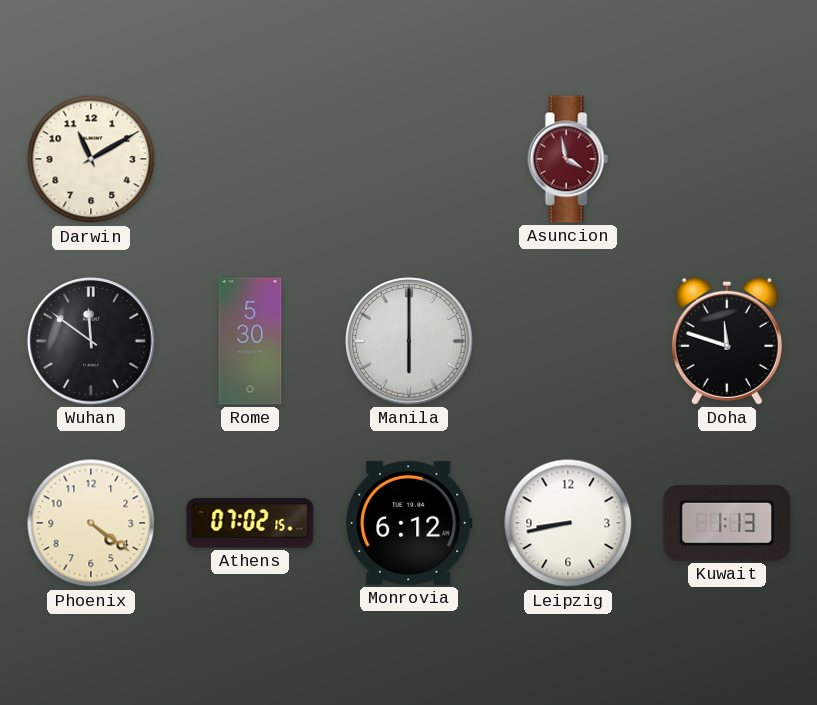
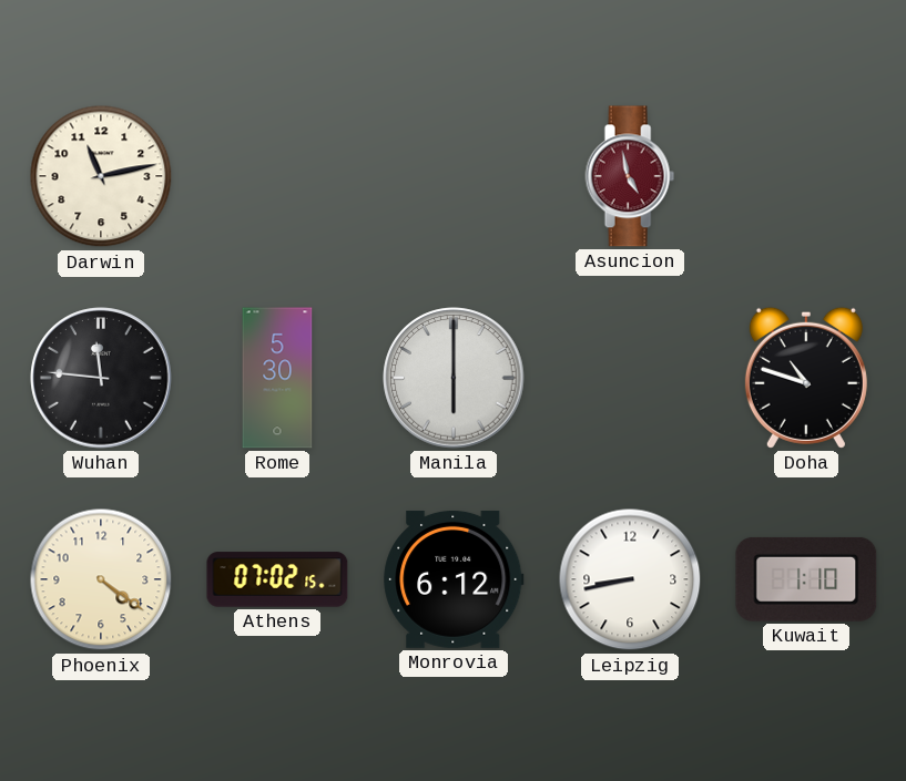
Darwin: 11:10 -> 11:13 (101, 176)
Asuncion: 3:58 -> 4:58 (630, 176)
Wuhan: 11:51 -> 11:46 (101, 378)
Doha: 11:48 -> 10:48 (806, 378)
Kuwait: 1:13 -> 1:10 (806, 579)
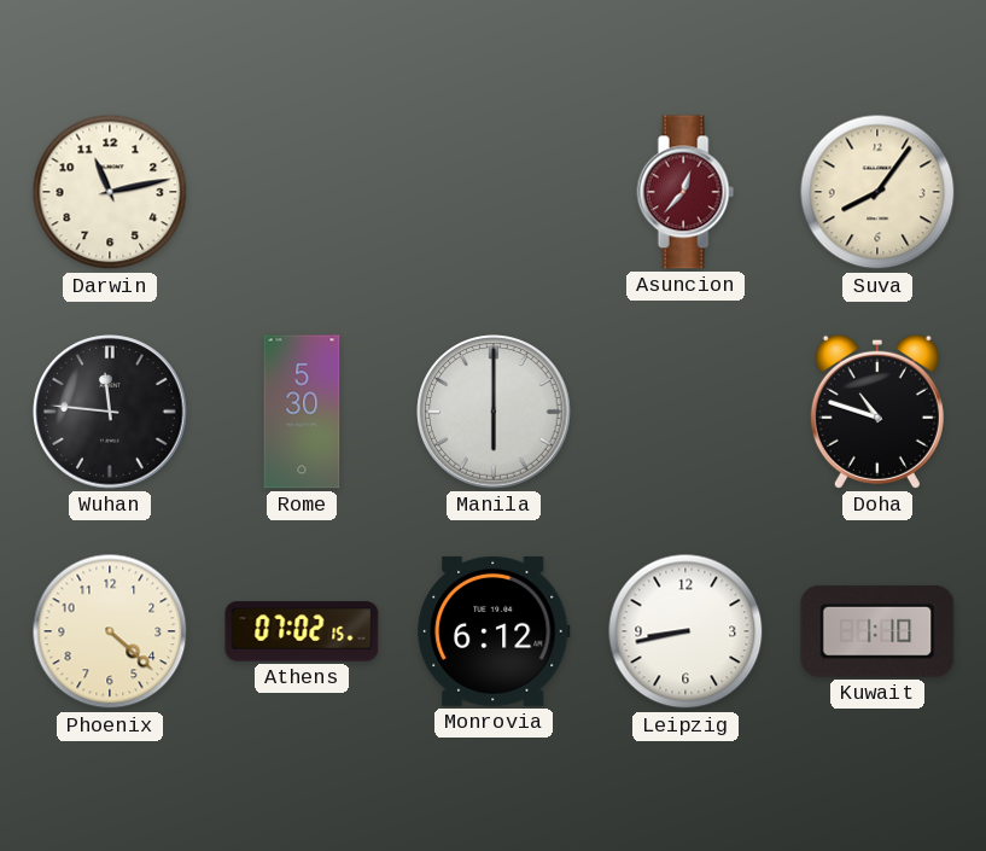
Asuncion: 4:58 -> 12:37 (685, 192)
Suva: none -> 8:06 (877, 192)
Phoenix: 4:21 -> 4:22 (110, 631)
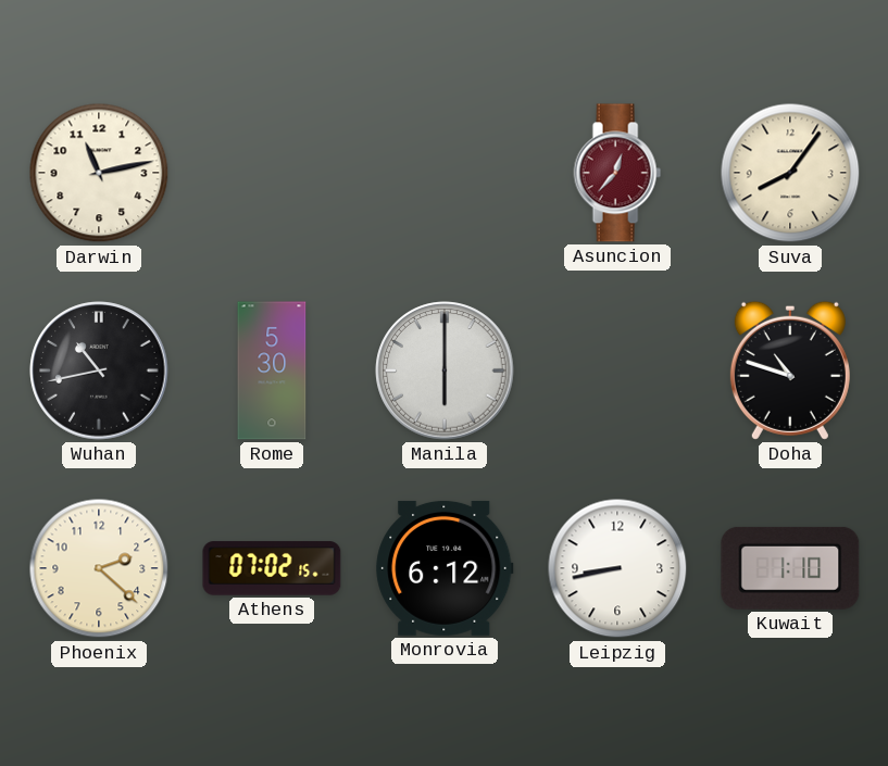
Wuhan: 11:46 -> 10:43 (99, 371)
Phoenix: 4:22 -> 2:22 (99, 568)
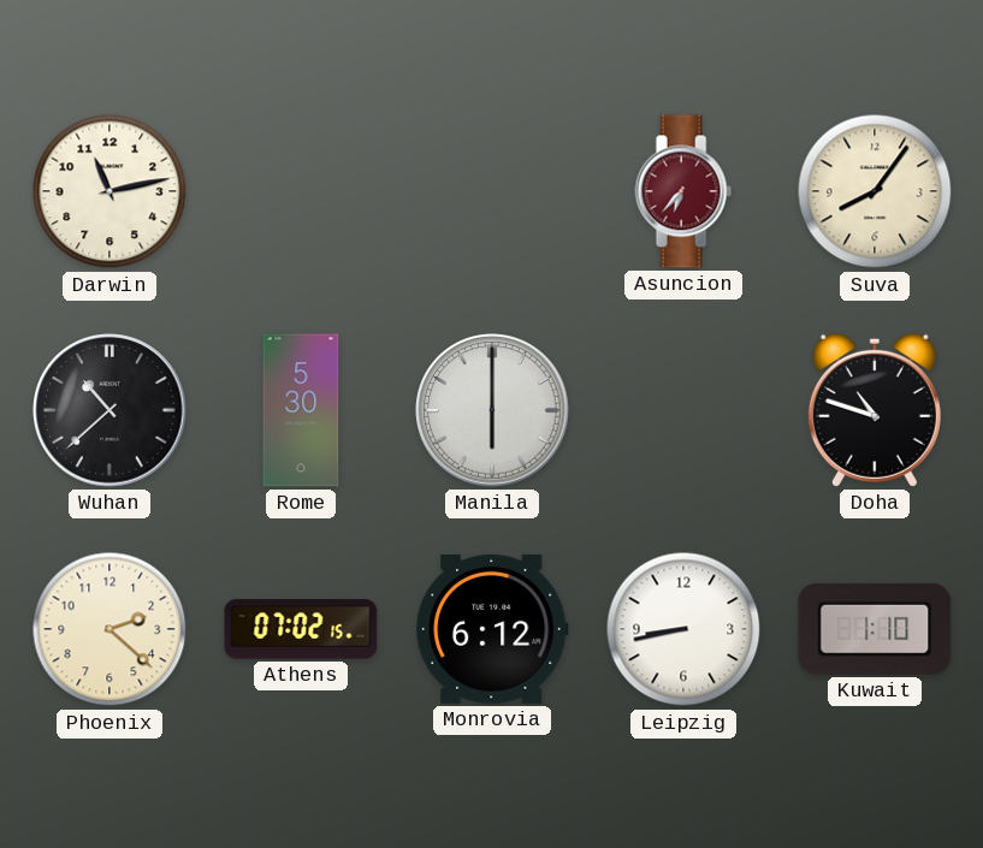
Asuncion: 12:37 -> 6:37 (683, 191)
Wuhan: 10:43 -> 10:38 (109, 410)
